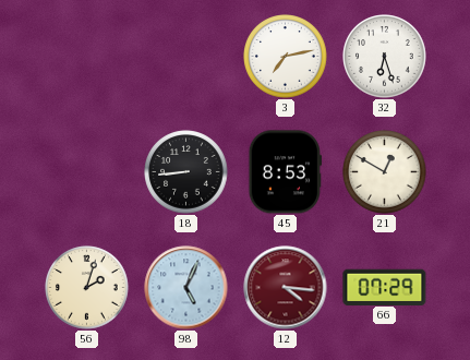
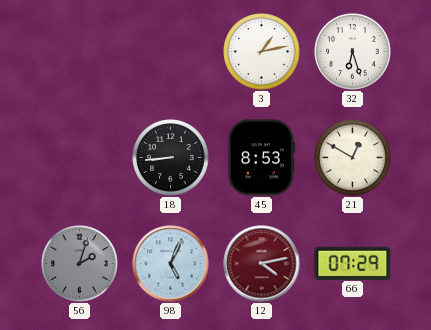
3: 7:13 -> 1:13 (262, 52)
56 dial: cream -> grey (80, 264)
12: 4:16 -> 4:13 (262, 264)
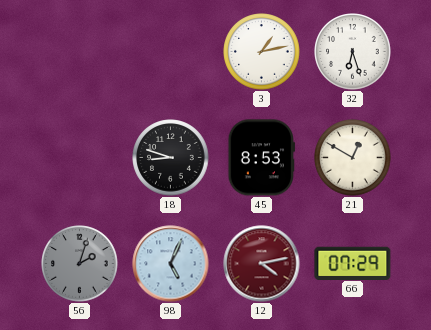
18: 8:44 -> 8:48 (171, 158)
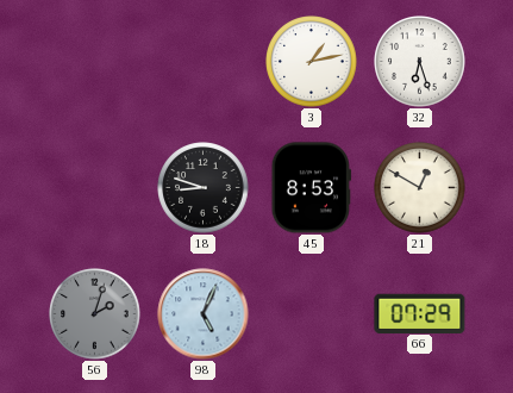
12: 4:13 -> none (262, 264)
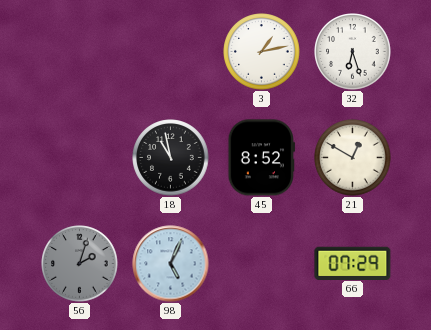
18: 8:48 -> 10:58 (171, 158)
45: 8:53 -> 8:52 (261, 158)
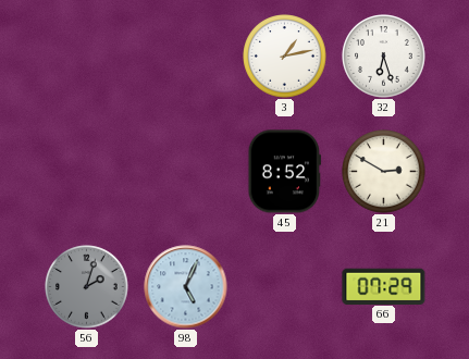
18: 10:58 -> none (171, 158)
21: 12:50 -> 2:50 (384, 172)
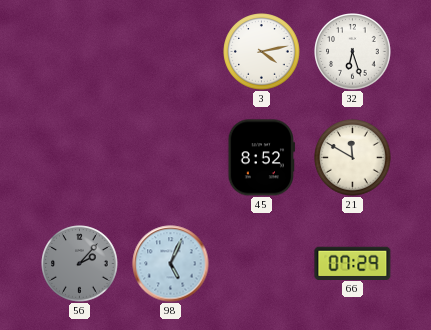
3: 1:13 -> 4:13 (262, 52)
21: 2:50 -> 11:50 (353, 158)
56: 2:03 -> 2:07 (80, 264)
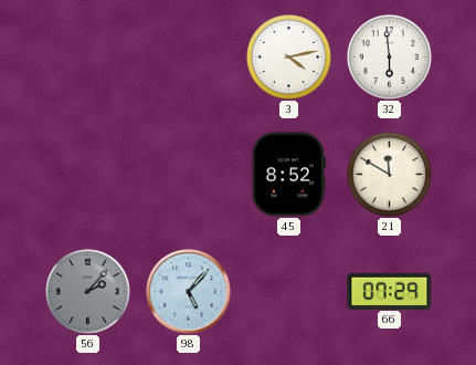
32: 6:27 -> 5:59 (390, 58)
98: 5:04 -> 5:07 (189, 292)
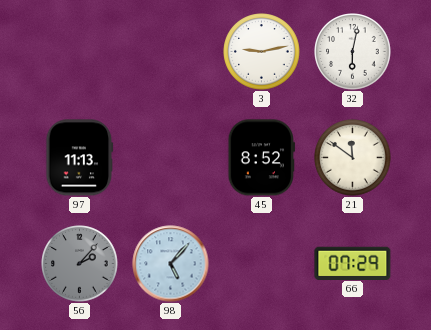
3: 4:13 -> 9:13 (262, 52)
32: 5:59 -> 6:02 (353, 52)
97: none -> 11:13 (80, 158)
21: 11:50 -> 11:51 (353, 158)
